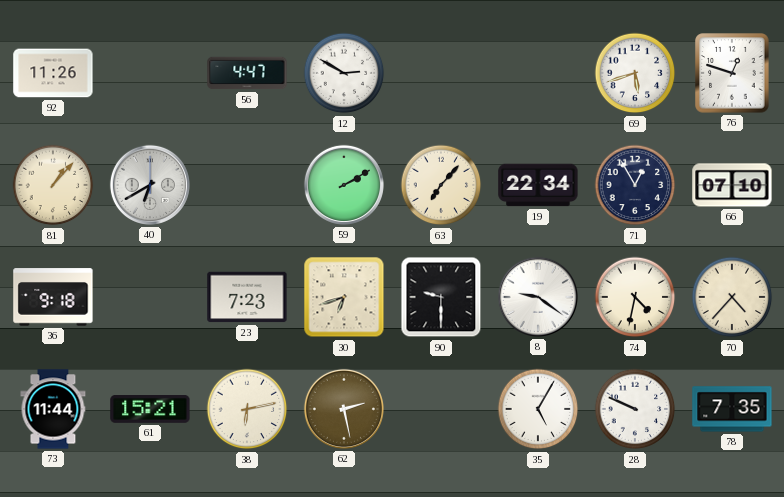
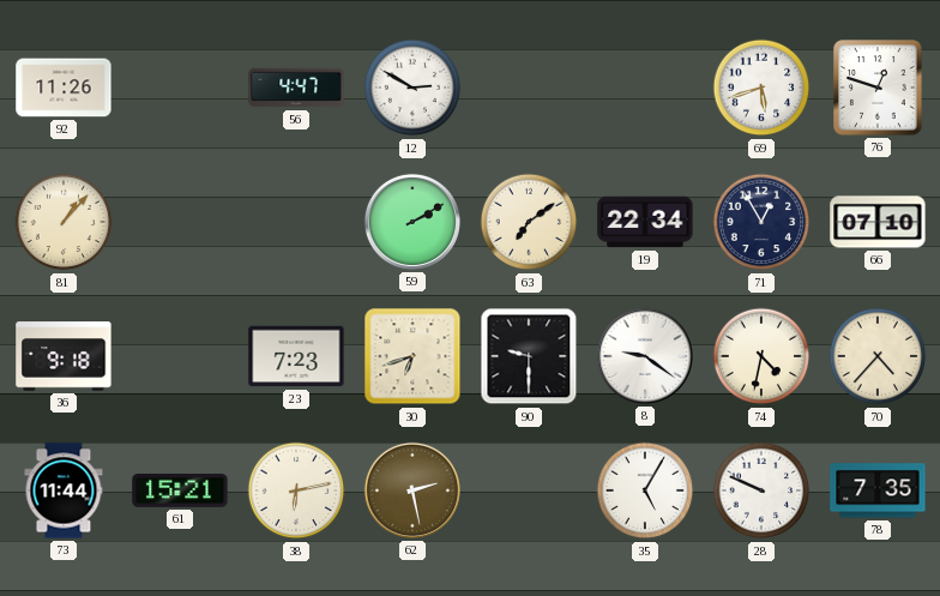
40: 6:40 -> none (150, 185)
63: 7:07 -> 7:09 (529, 222)
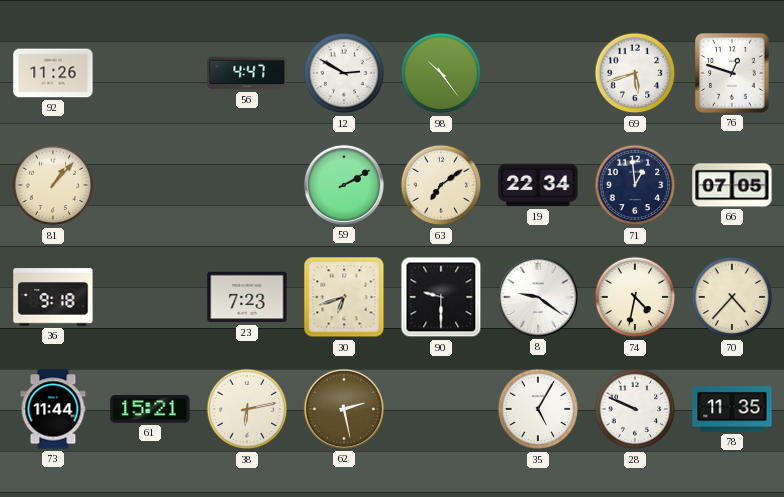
98: none -> 10:24 (441, 73)
71: 12:55 -> 12:59 (635, 185)
66: 07:10 -> 07:05 (732, 185)
78: 7:35 -> 11:35 (732, 409)
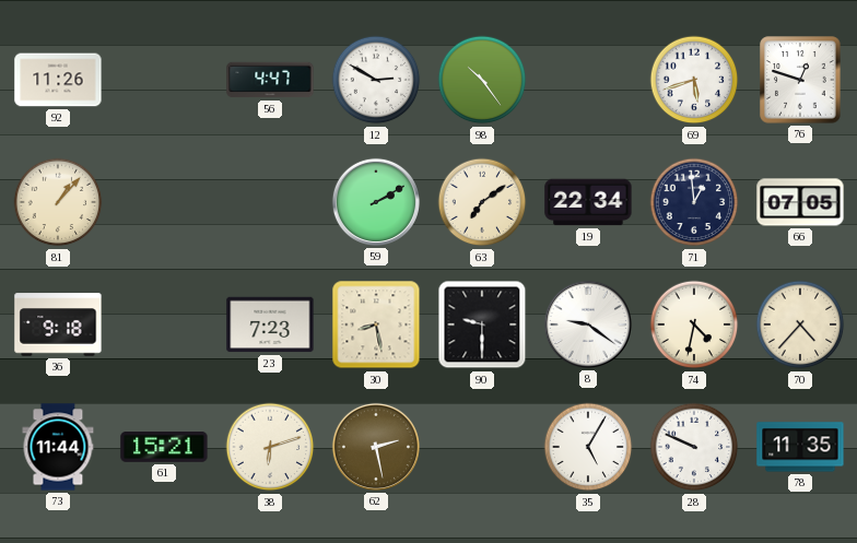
30: 6:42 -> 8:28 (376, 324)
38: 6:13 -> 6:12 (270, 447)
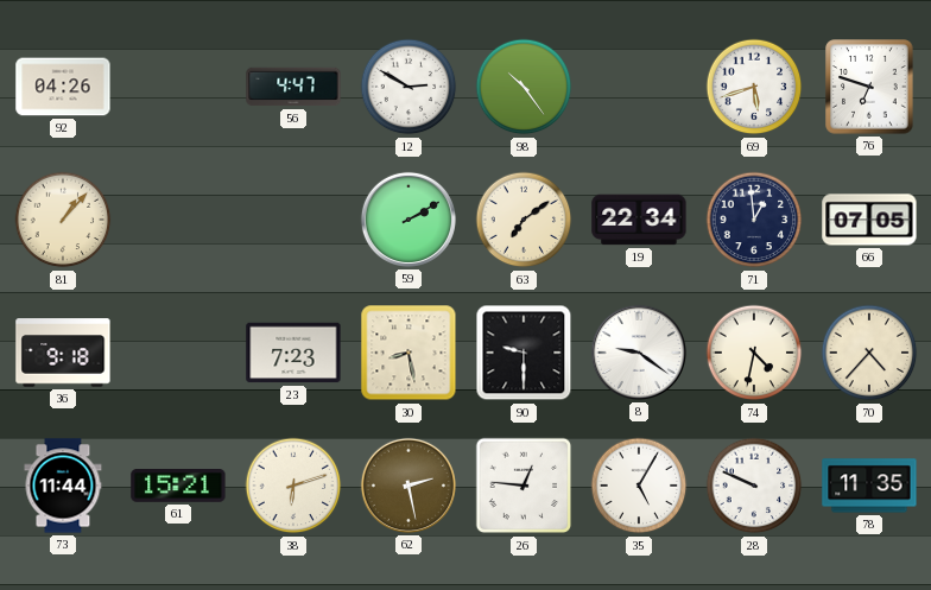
92: 11:26 -> 04:26 (63, 87)
76: 12:48 -> 6:48 (869, 87)
26: none -> 12:46 (524, 486)
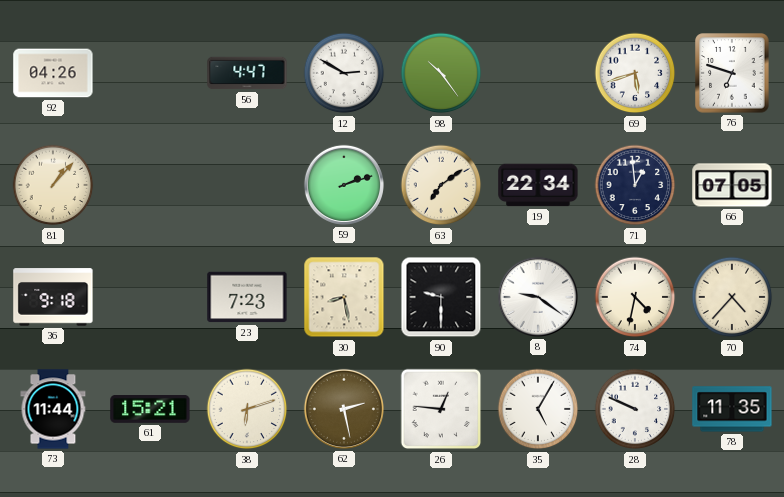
59: 2:10 -> 2:12 (344, 185)
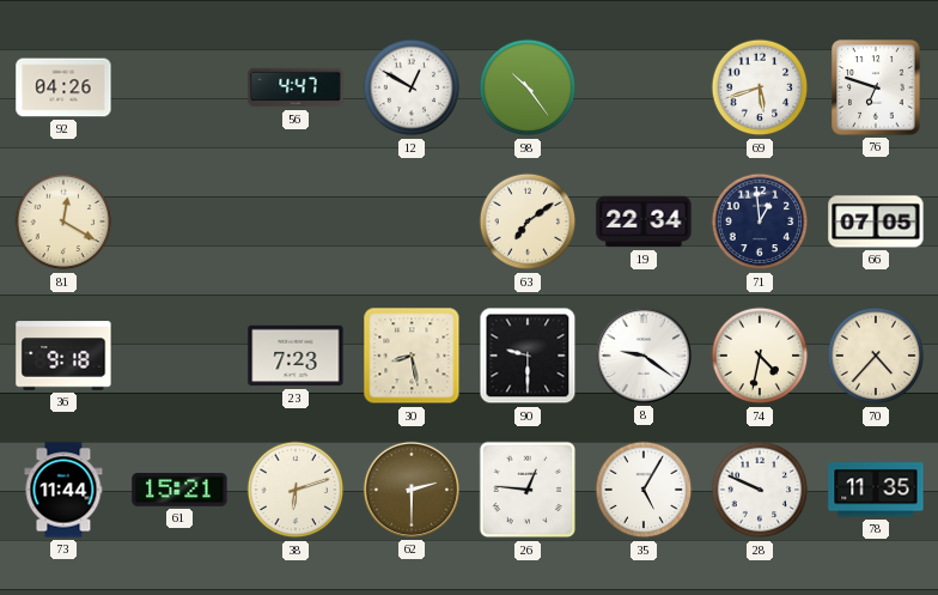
12: 2:50 -> 12:50 (412, 87)
81: 1:07 -> 12:20 (63, 221)
59: 2:12 -> none (344, 185)
62: 2:28 -> 2:30 (412, 490)
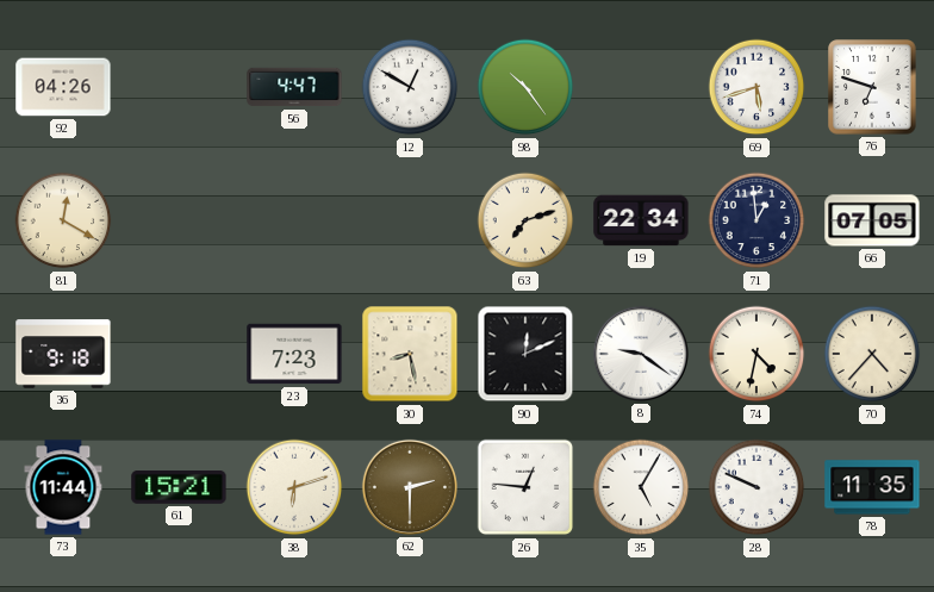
63: 7:09 -> 7:12 (525, 220)
90: 9:30 -> 12:11 (525, 354)
